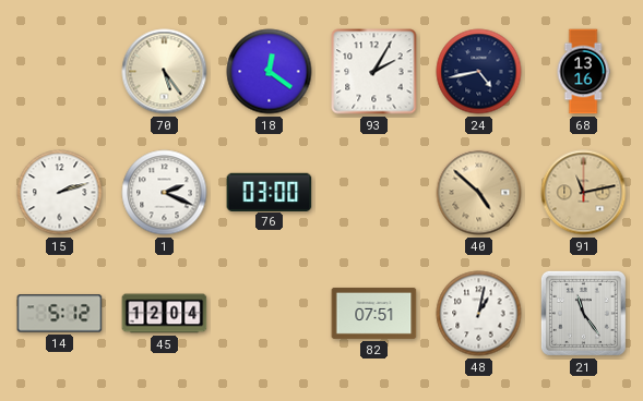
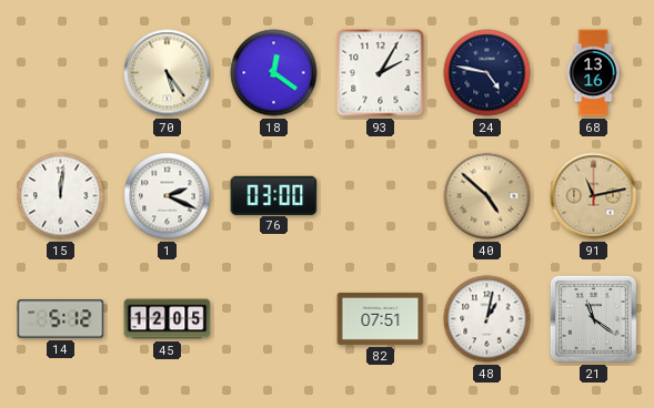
24: 4:43 -> 4:47 (487, 73)
15: 2:12 -> 12:01 (61, 196)
45: 12:04 -> 12:05 (168, 319)
21: 11:24 -> 11:21 (593, 318)
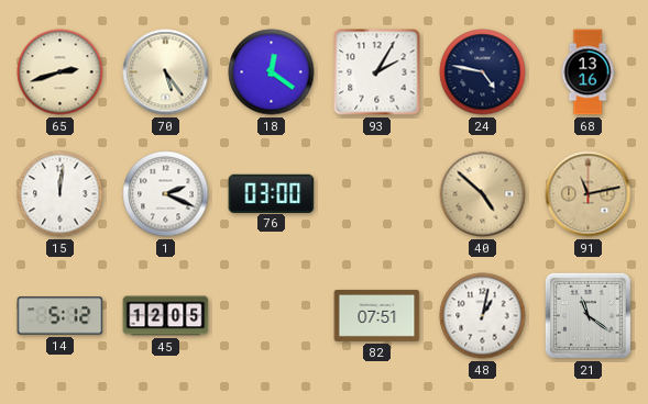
65: none -> 2:42 (61, 72)
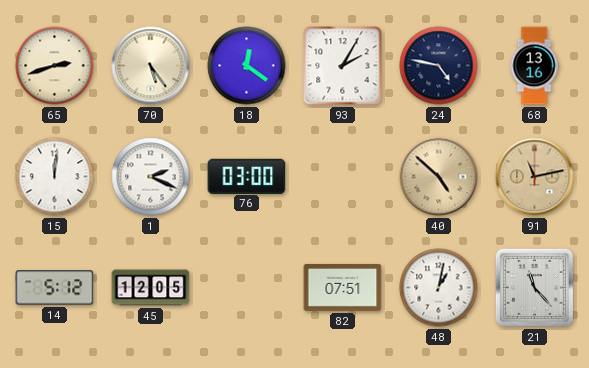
21: 11:21 -> 11:23 (534, 287)
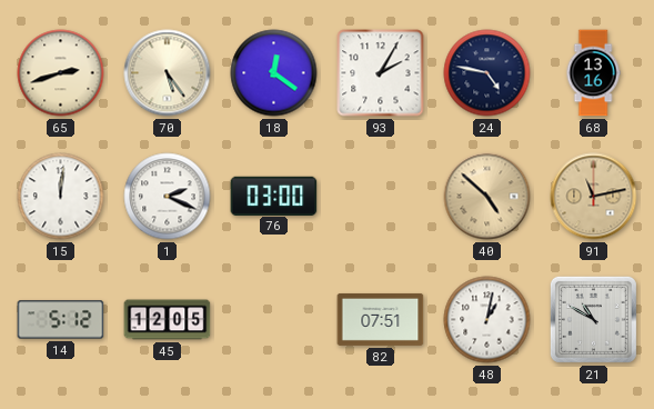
21: 11:23 -> 10:50 (593, 319)
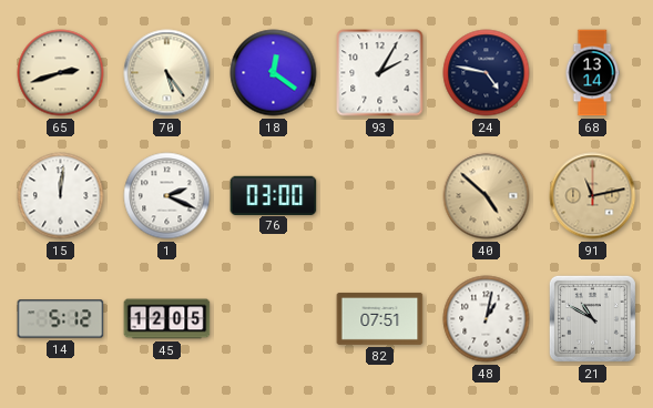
68: 13:16 -> 13:14 (592, 73)
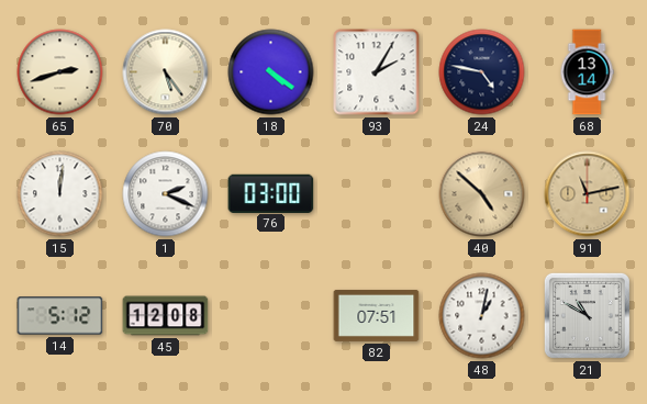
18: 12:21 -> 4:21 (271, 72)
45: 12:05 -> 12:08 (166, 316)
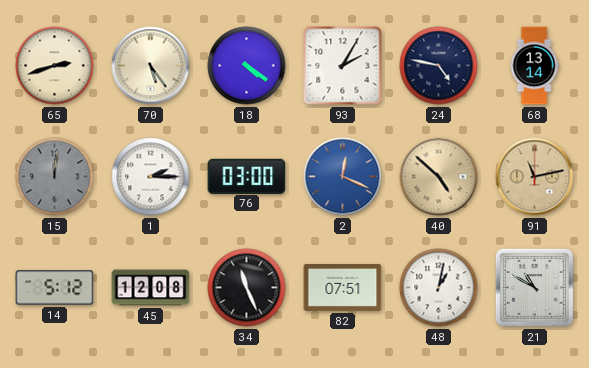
15 dial: white -> grey (55, 177)
1: 2:19 -> 2:15 (151, 177)
2: none -> 12:19 (343, 177)
34: none -> 11:26 (247, 288)
